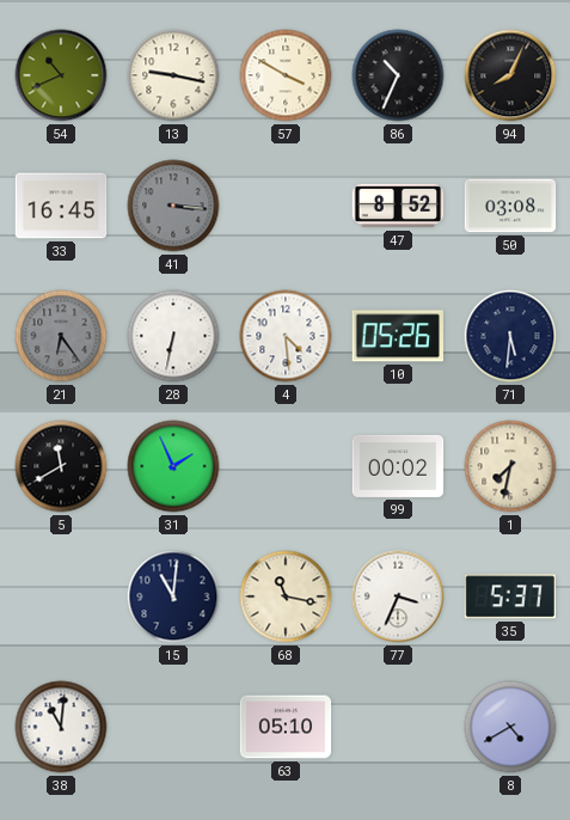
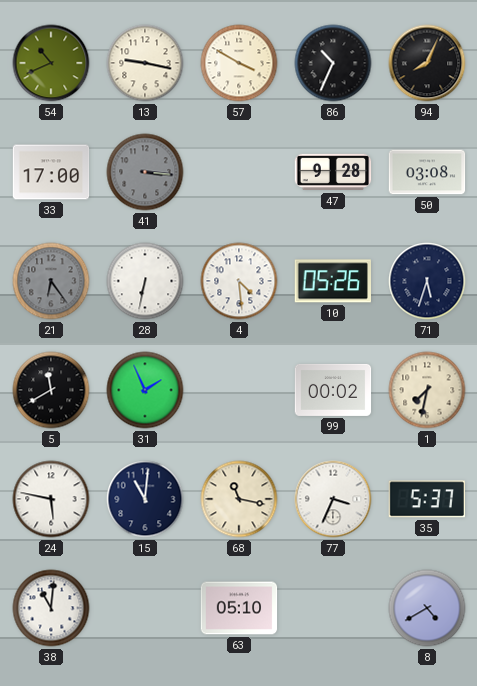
33: 16:45 -> 17:00 (51, 172)
47: 8:52 -> 9:28 (333, 172)
71: 5:31 -> 5:33 (427, 281)
24: none -> 5:47 (51, 499)
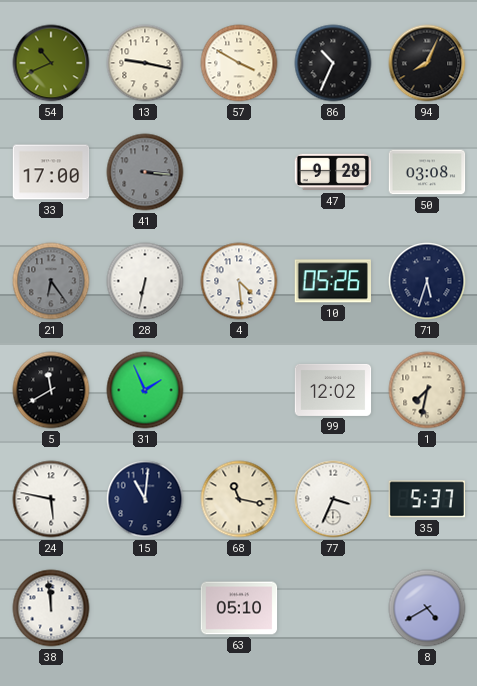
99: 00:02 -> 12:02 (333, 390)
38: 11:01 -> 11:59 (51, 608)
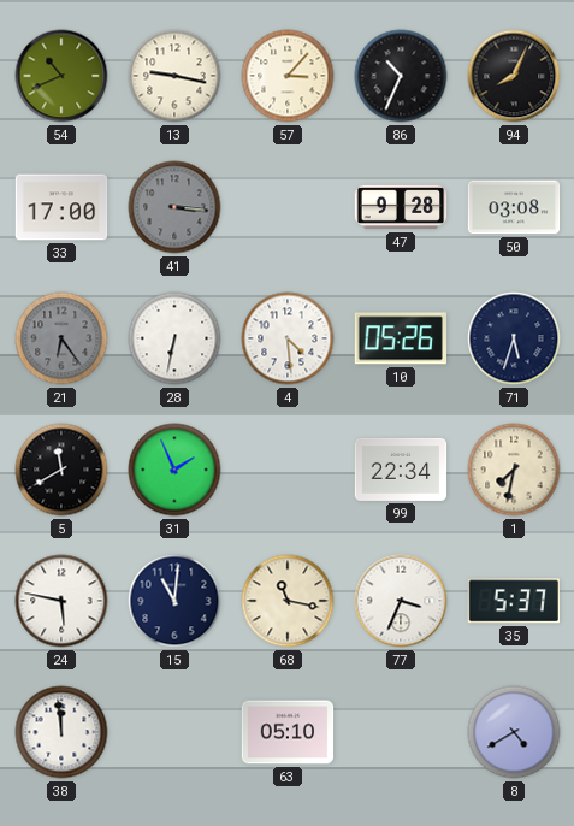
57: 3:50 -> 3:07 (288, 76)
99: 12:02 -> 22:34 (401, 470)
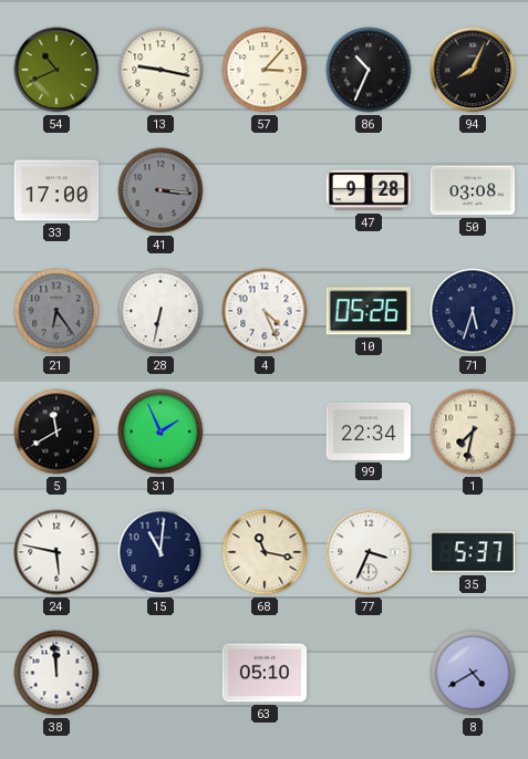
4: 4:29 -> 4:26 (265, 311)
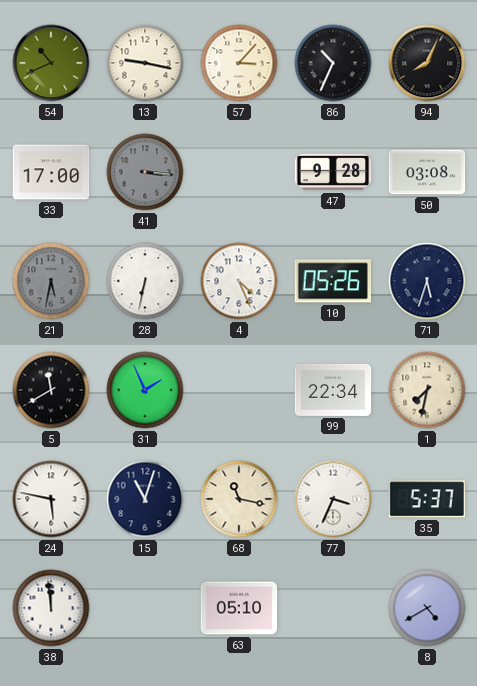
21: 6:24 -> 5:32 (51, 281)
15: 11:01 -> 11:03 (145, 499)
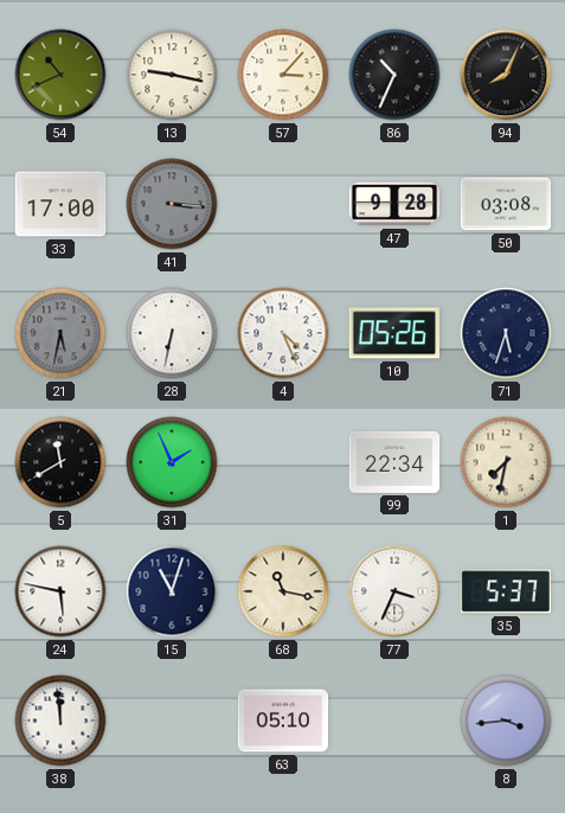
8: 4:40 -> 3:44 (506, 721)
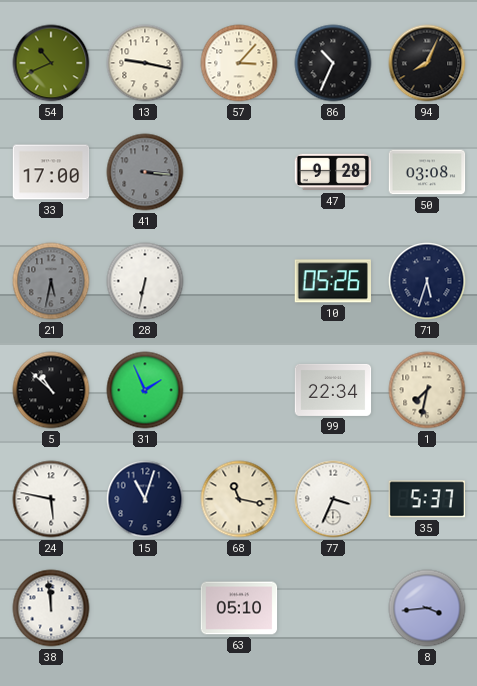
4: 4:26 -> none (283, 333)
5: 11:40 -> 10:52 (51, 390)
